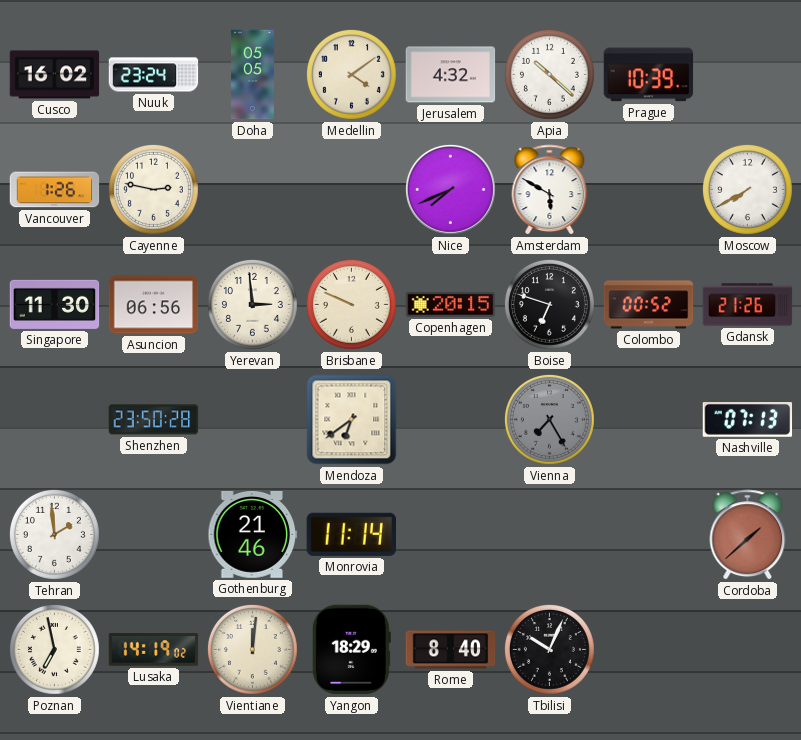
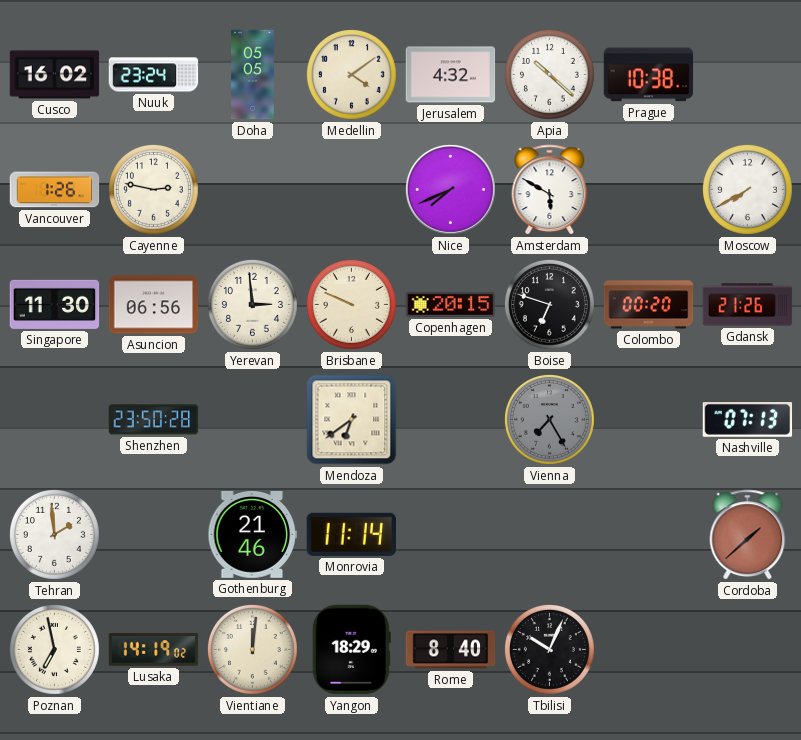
Prague: 10:39 -> 10:38 (649, 75)
Colombo: 00:52 -> 00:20 (649, 305)
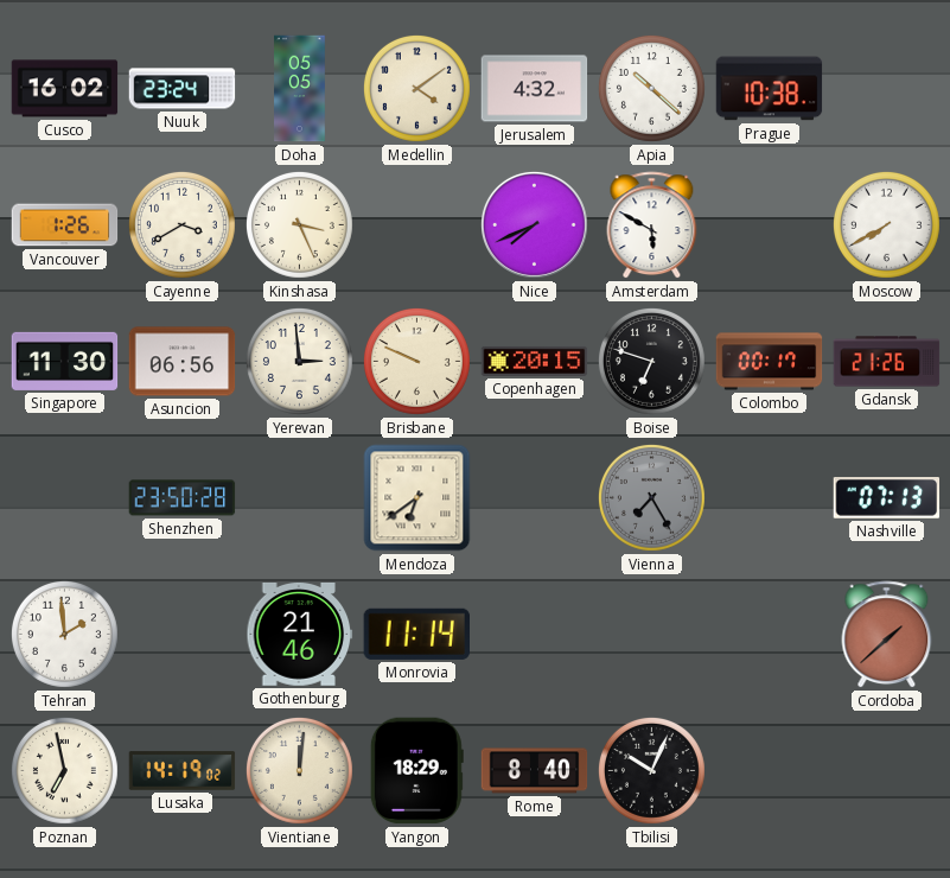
Cayenne: 2:47 -> 3:40 (181, 224)
Kinshasa: none -> 3:26 (299, 224)
Colombo: 00:20 -> 00:17 (770, 362)
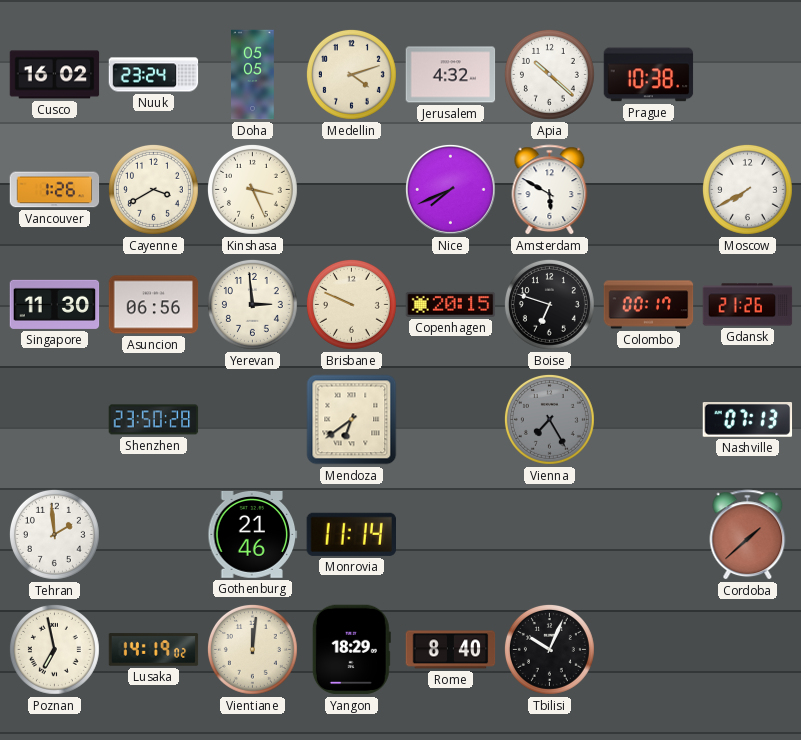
Medellin: 4:09 -> 4:12 (351, 74)
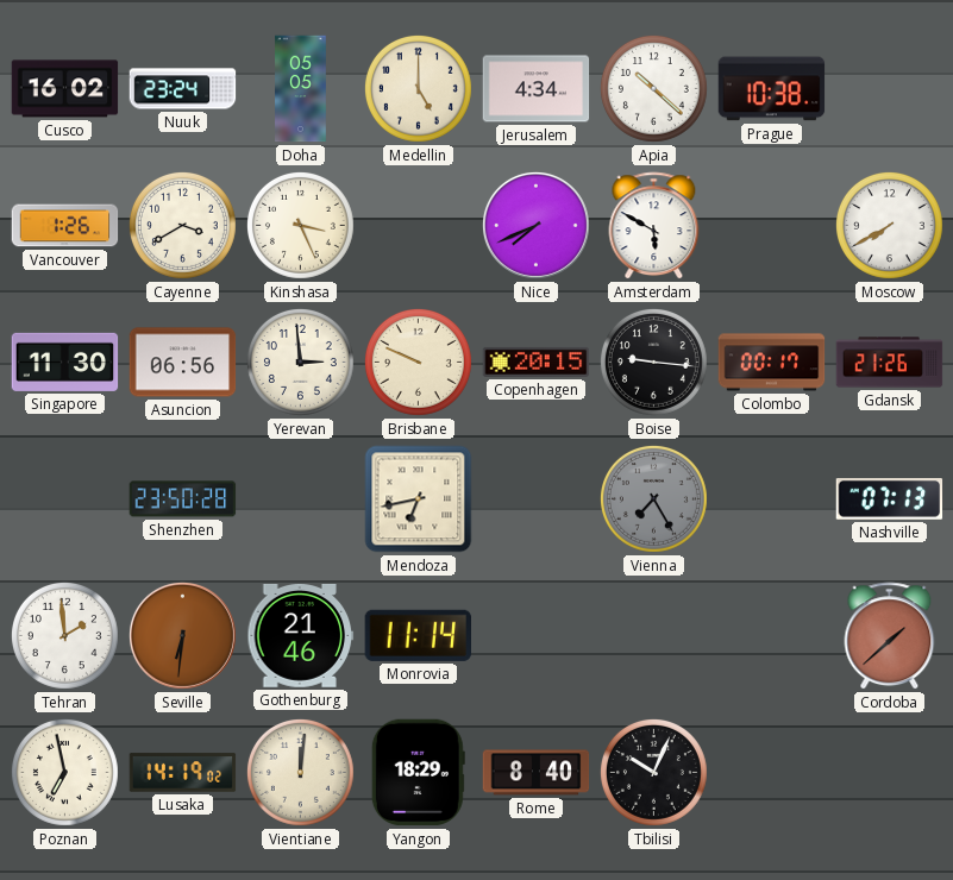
Medellin: 4:12 -> 5:00 (418, 88)
Jerusalem: 4:32 -> 4:34 (537, 89)
Boise: 6:48 -> 9:16 (653, 362)
Mendoza: 6:39 -> 6:43 (419, 499)
Seville: none -> 6:31 (182, 635)
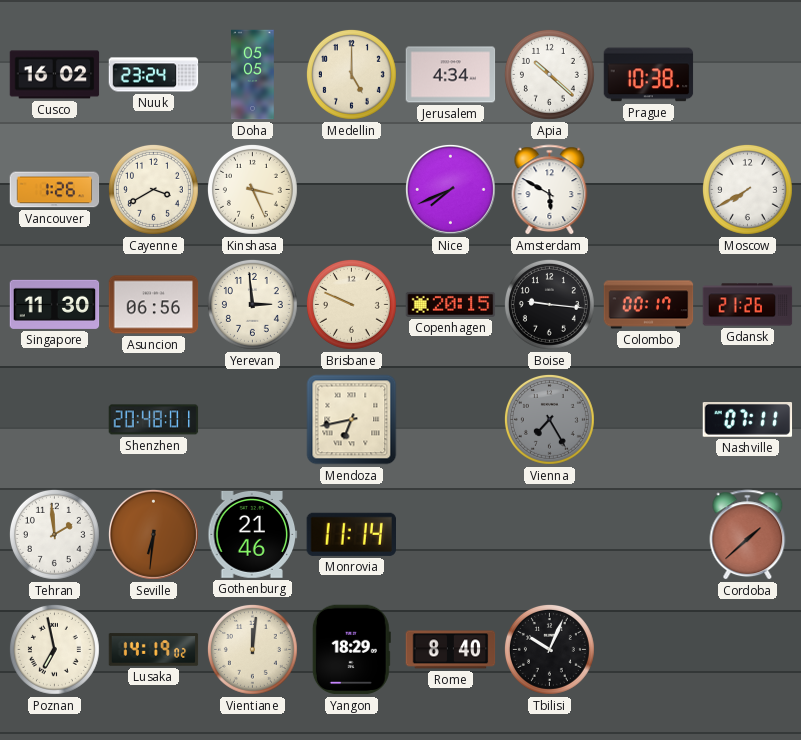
Shenzhen: 23:50 -> 20:48 (154, 420)
Nashville: 07:13 -> 07:11 (748, 420)
